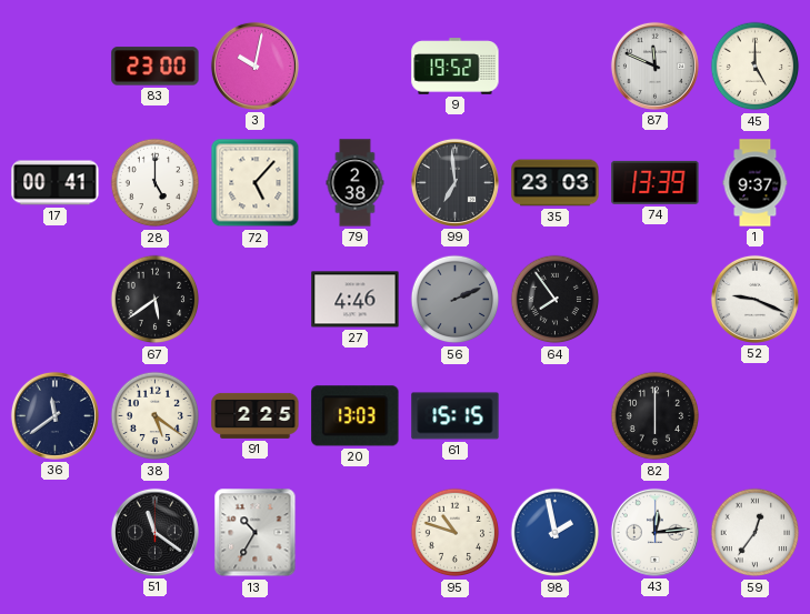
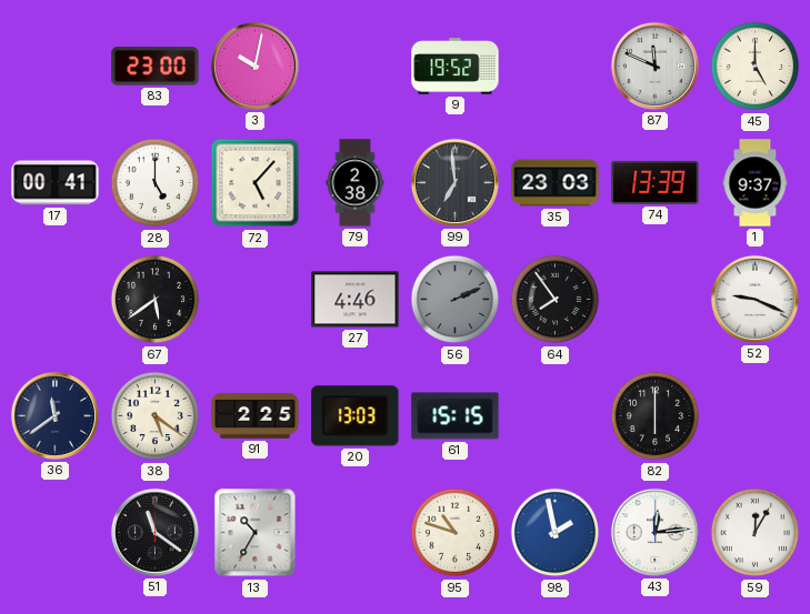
59: 12:36 -> 12:05 (756, 533)
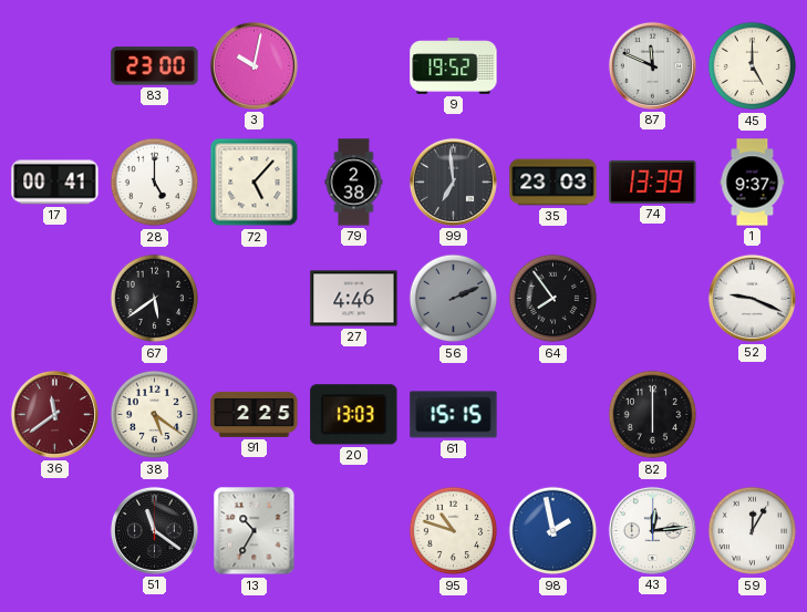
36 dial: navy -> burgundy (54, 414)
